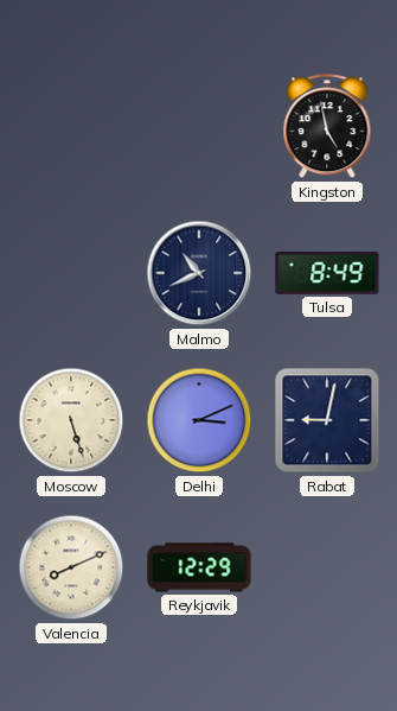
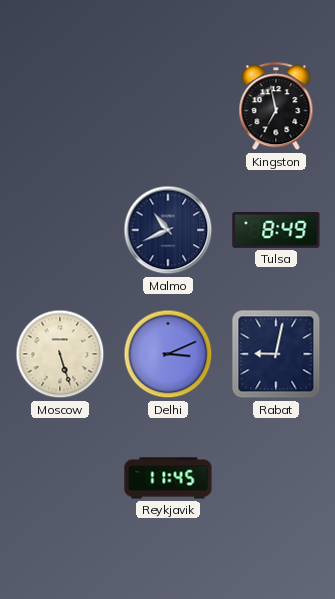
Kingston: 4:58 -> 6:58 (276, 107)
Valencia: 8:11 -> none (71, 567)
Reykjavik: 12:29 -> 11:45 (168, 478)
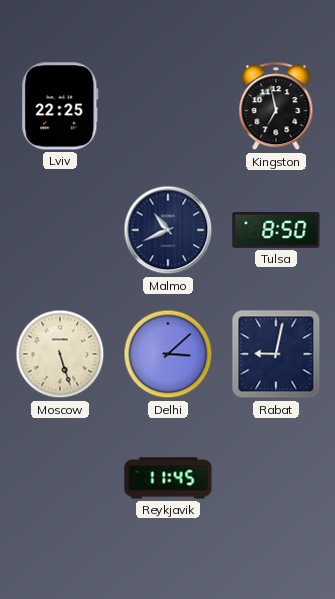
Lviv: none -> 22:25 (60, 106)
Tulsa: 8:49 -> 8:50 (276, 231)
Delhi: 3:11 -> 3:08 (168, 354)
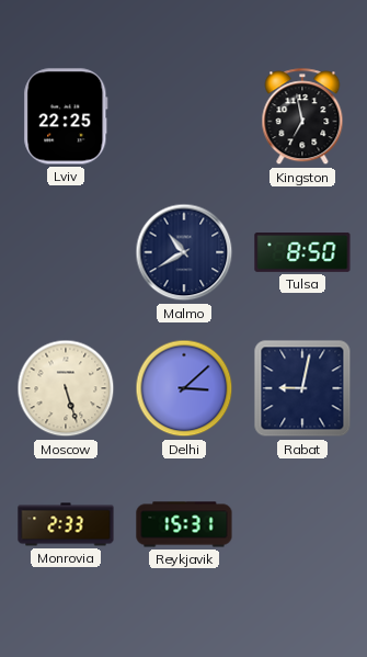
Malmo: 10:41 -> 10:40 (184, 252)
Monrovia: none -> 2:33 (66, 524)
Reykjavik: 11:45 -> 15:31 (184, 524)
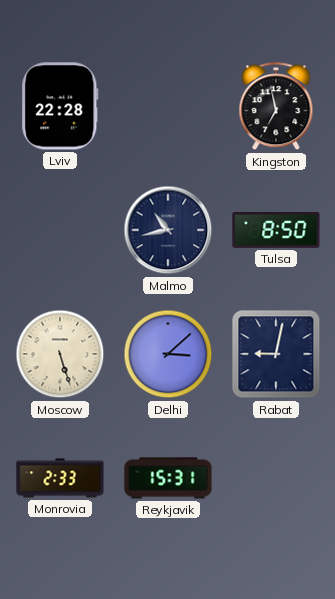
Lviv: 22:25 -> 22:28 (60, 106)
Malmo: 10:40 -> 10:43 (168, 230)
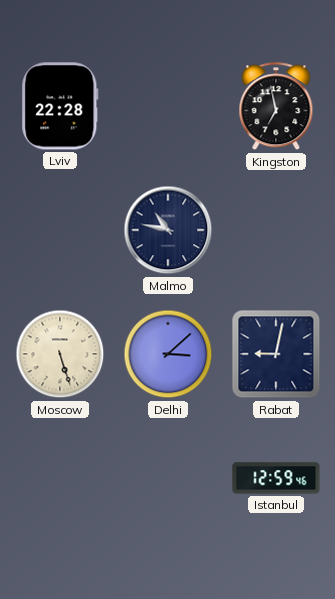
Malmo: 10:43 -> 10:47 (168, 230)
Tulsa: 8:50 -> none (276, 231)
Monrovia: 2:33 -> none (60, 478)
Reykjavik: 15:31 -> none (168, 478)
Istanbul: none -> 12:59 (276, 478)
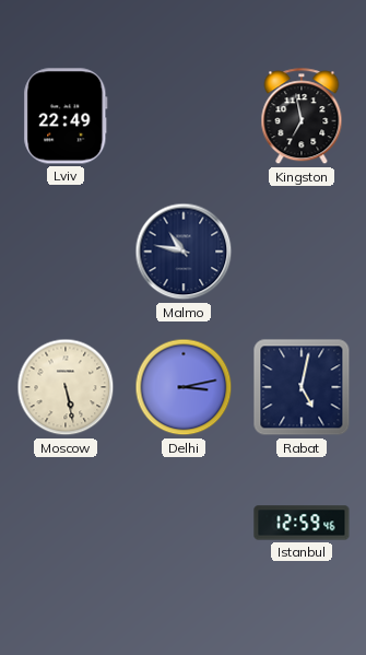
Lviv: 22:28 -> 22:49 (66, 116)
Moscow: 5:27 -> 5:28 (66, 387)
Delhi: 3:08 -> 3:13 (184, 387)
Rabat: 9:02 -> 5:02 (302, 387)
